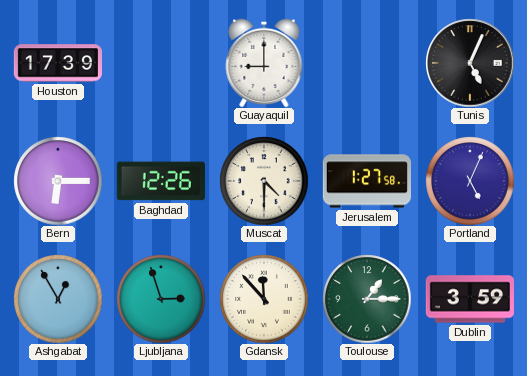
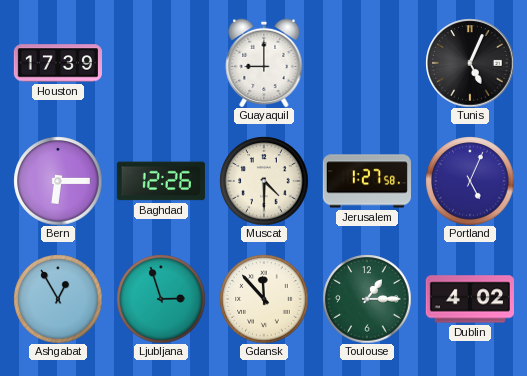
Dublin: 3:59 -> 4:02 (469, 299)
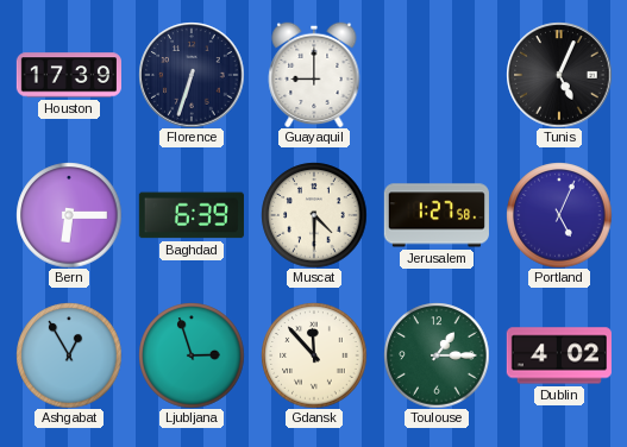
Florence: none -> 6:33 (192, 75)
Baghdad: 12:26 -> 6:39 (192, 215)
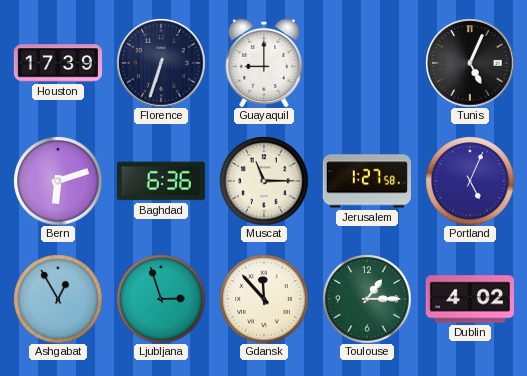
Bern: 6:15 -> 6:12 (58, 181)
Baghdad: 6:39 -> 6:36 (161, 181)
Muscat: 4:30 -> 11:15 (264, 181)
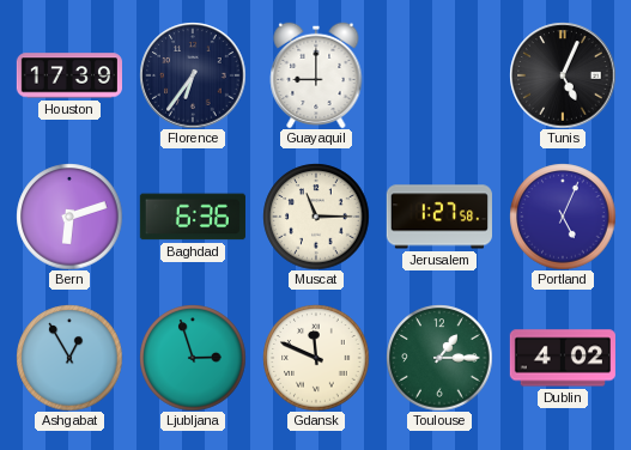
Florence: 6:33 -> 6:36 (193, 75)
Gdansk: 11:53 -> 11:49 (316, 358)
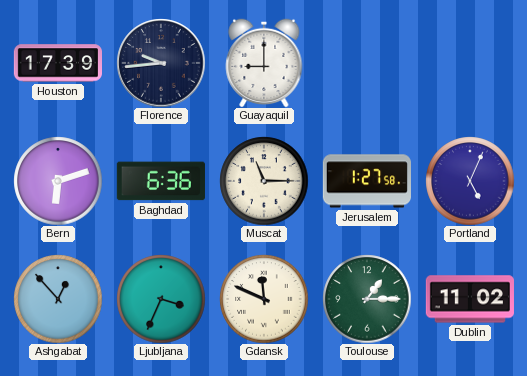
Florence: 6:36 -> 9:44 (161, 63)
Tunis: 5:04 -> none (563, 75)
Ashgabat: 12:55 -> 12:53 (58, 299)
Ljubljana: 2:57 -> 3:34 (161, 299)
Dublin: 4:02 -> 11:02 (469, 299)
